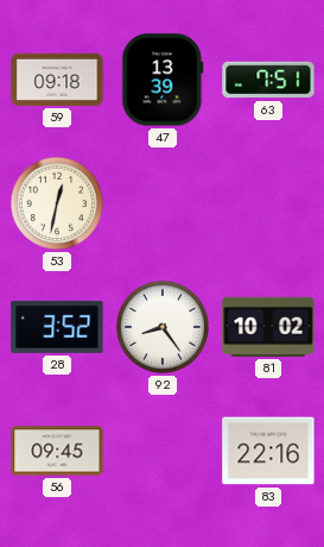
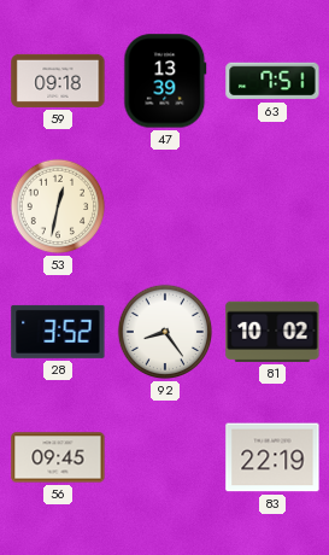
83: 22:16 -> 22:19 (272, 457)
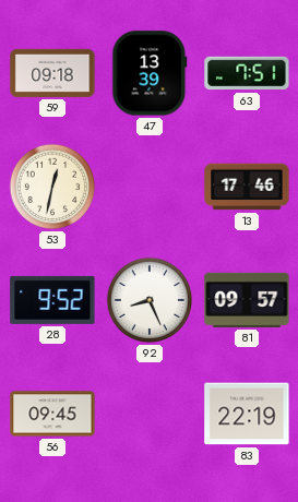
13: none -> 17:46 (247, 187)
28: 3:52 -> 9:52 (52, 300)
92: 8:24 -> 8:26 (150, 300)
81: 10:02 -> 09:57 (247, 300)
